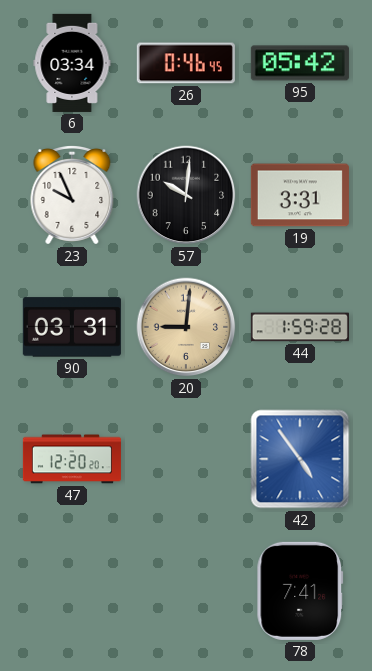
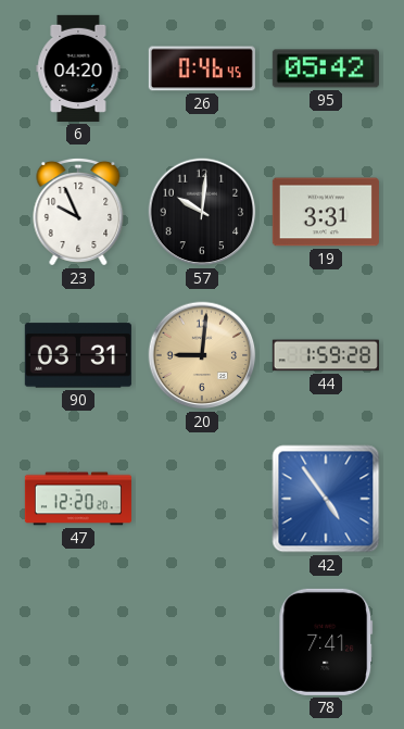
6: 03:34 -> 04:20 (78, 68)
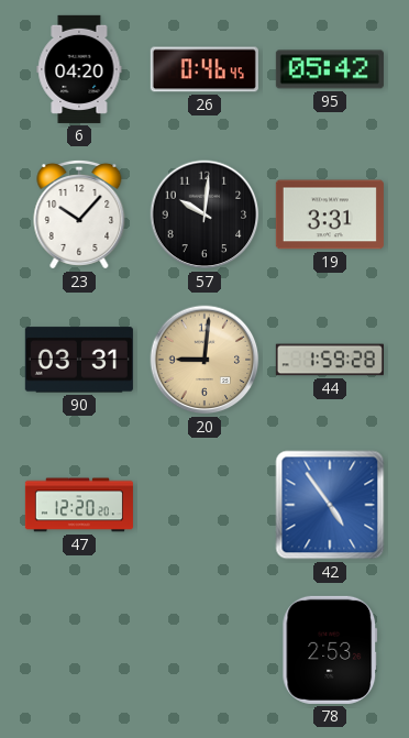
23: 9:56 -> 10:07 (79, 214)
78: 7:41 -> 2:53 (330, 650)
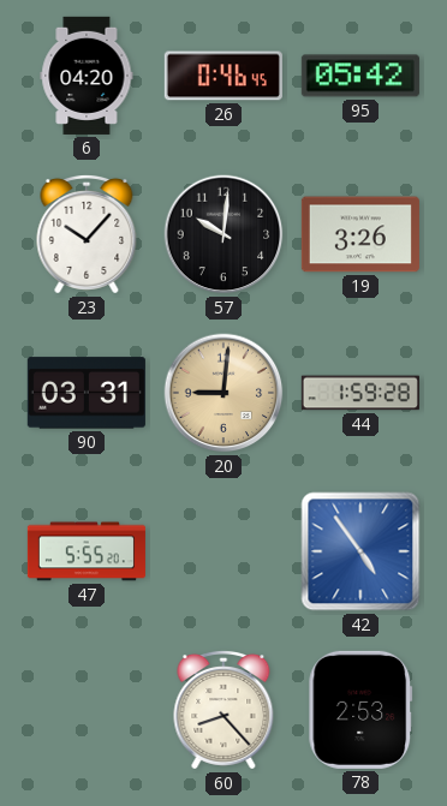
19: 3:31 -> 3:26 (360, 234)
47: 12:20 -> 5:55 (87, 551)
60: none -> 8:23 (223, 710)
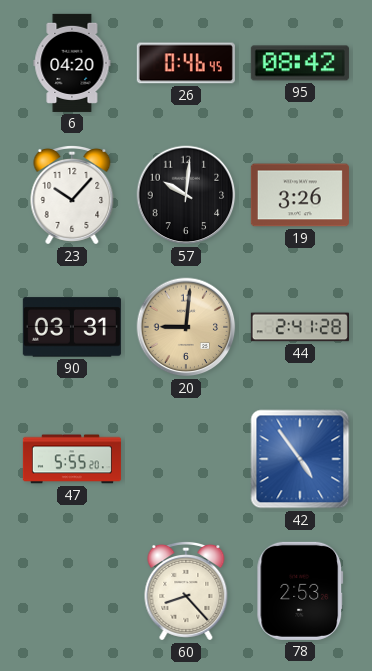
95: 05:42 -> 08:42 (300, 63)
44: 1:59 -> 2:41 (300, 327)
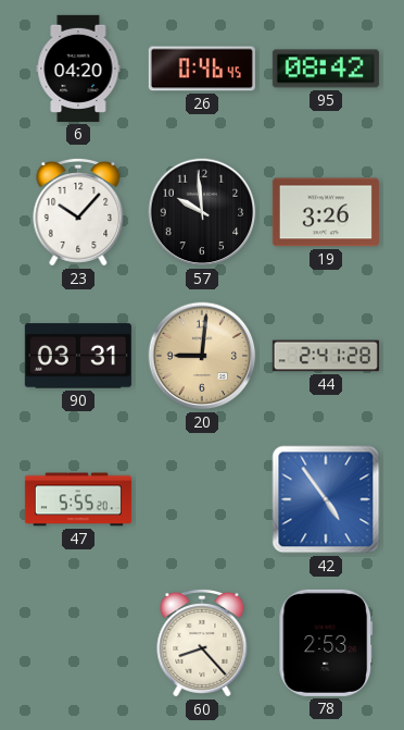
57: 10:01 -> 9:59 (202, 212)
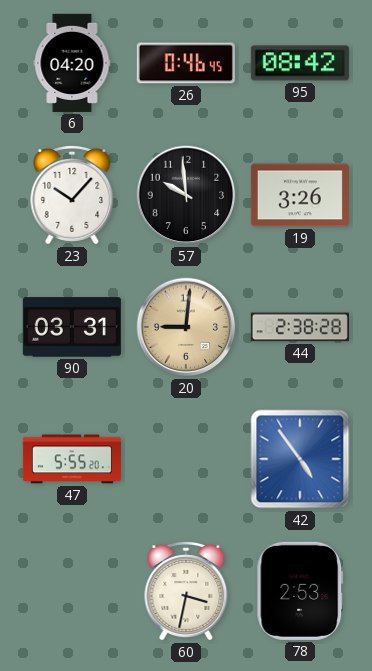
44: 2:41 -> 2:38 (300, 327)
60: 8:23 -> 3:32 (186, 591)
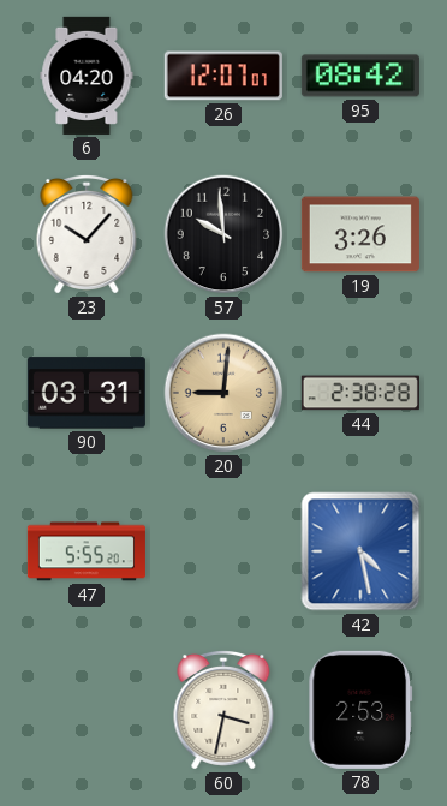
26: 0:46 -> 12:07 (223, 76)
42: 4:54 -> 4:28 (360, 551)
